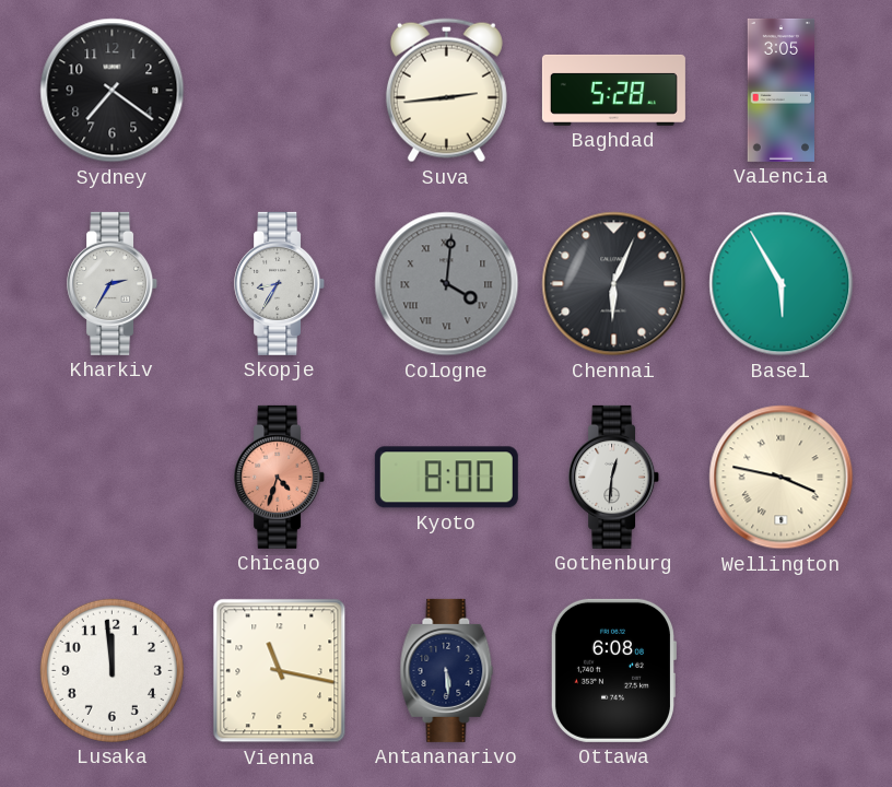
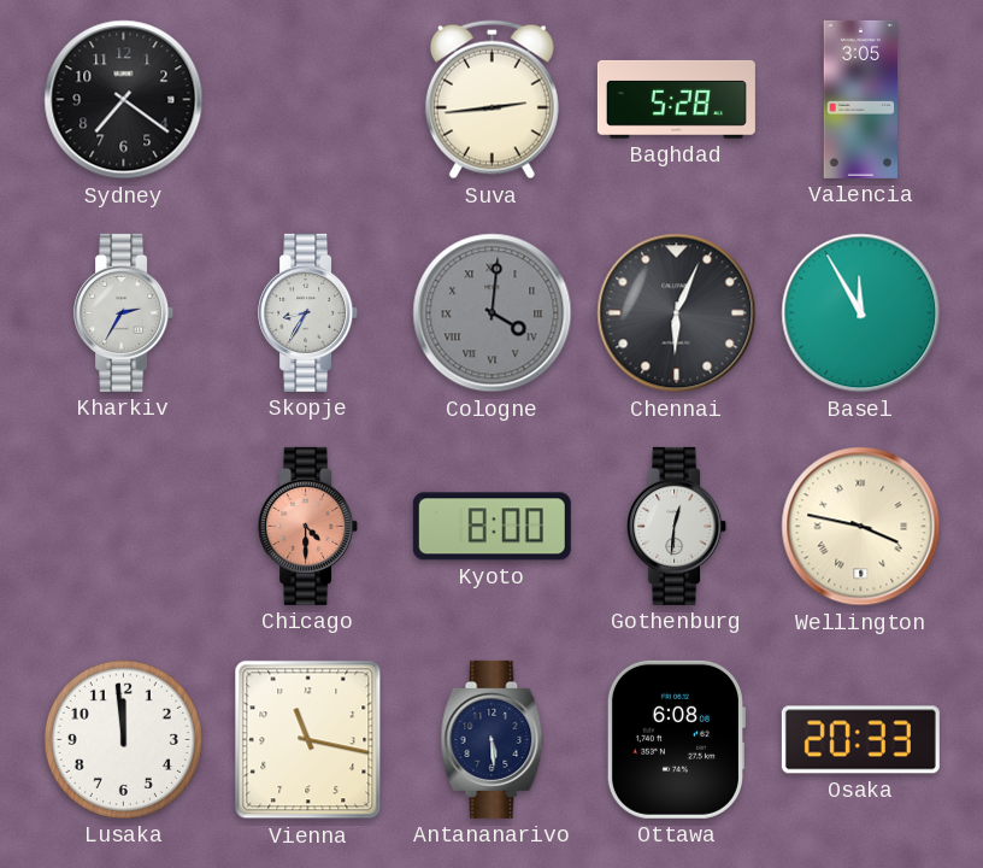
Basel: 5:55 -> 11:55 (861, 313)
Chicago: 4:33 -> 4:30 (308, 526)
Osaka: none -> 20:33 (860, 740)
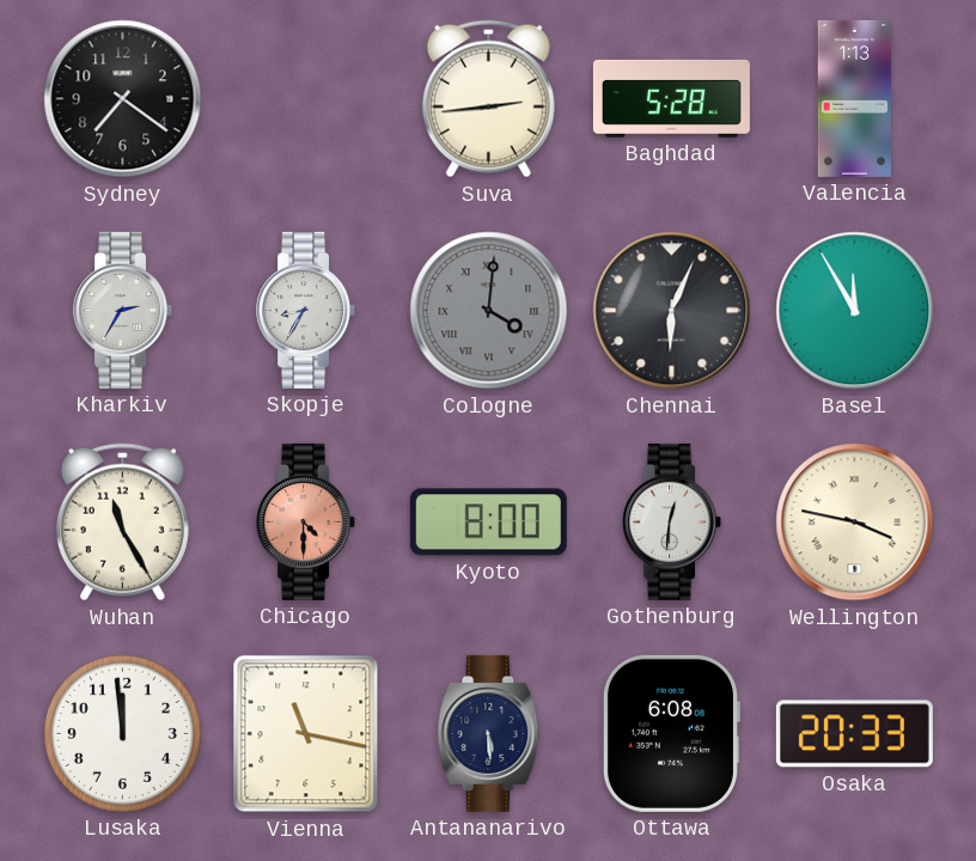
Valencia: 3:05 -> 1:13 (854, 98)
Wuhan: none -> 11:25 (122, 523)
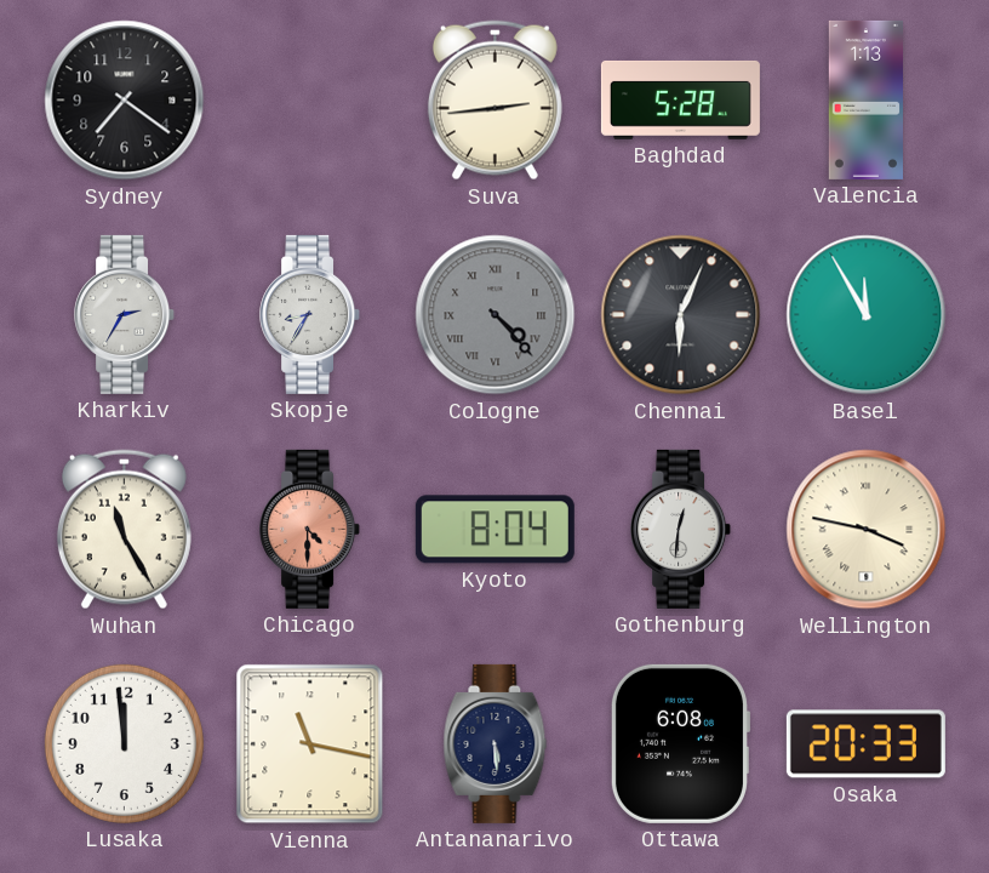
Cologne: 4:01 -> 4:23 (496, 315)
Kyoto: 8:00 -> 8:04 (494, 530)
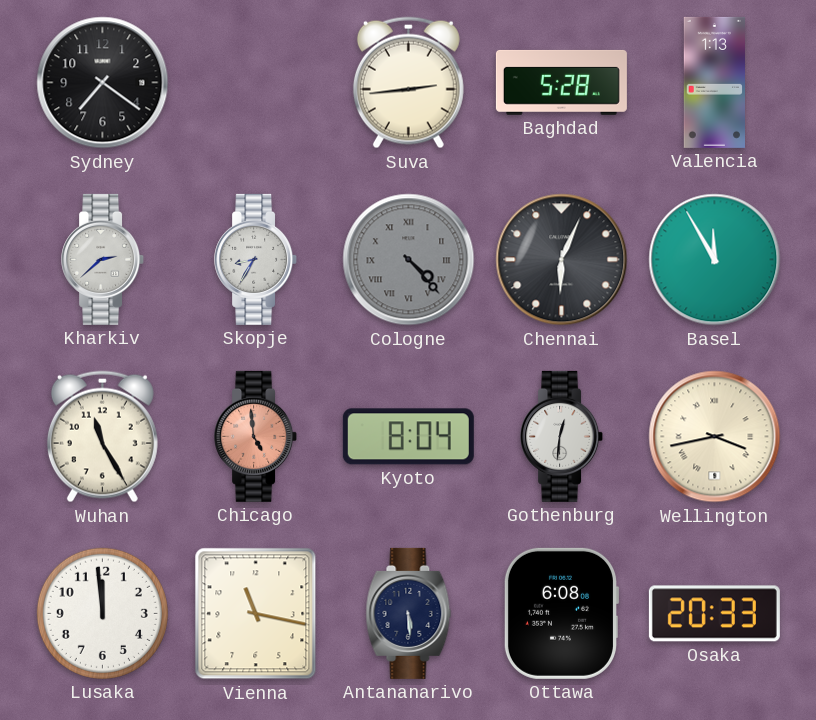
Kharkiv: 2:35 -> 2:38 (103, 259)
Chicago: 4:30 -> 4:59 (256, 436)
Wellington: 3:47 -> 3:43 (715, 437)
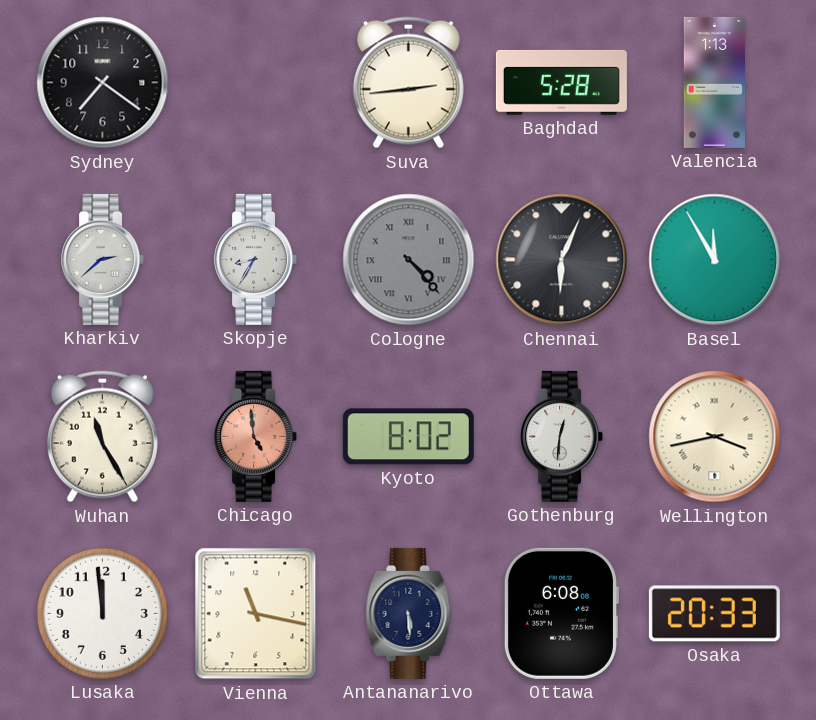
Kyoto: 8:04 -> 8:02 (408, 437)
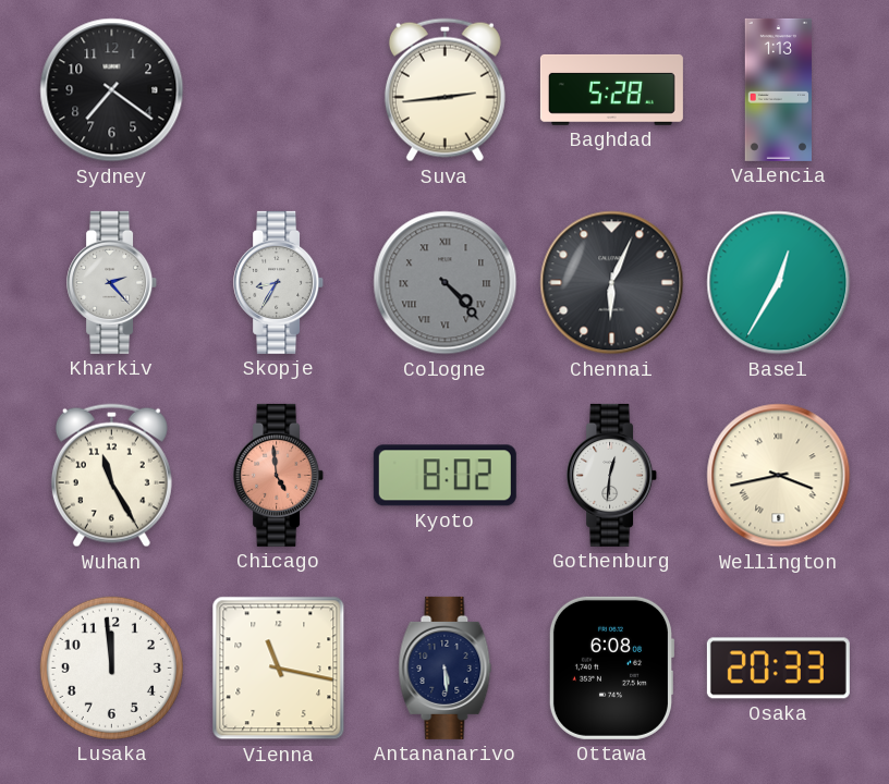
Kharkiv: 2:38 -> 2:23 (112, 282)
Basel: 11:55 -> 12:35 (779, 283)
